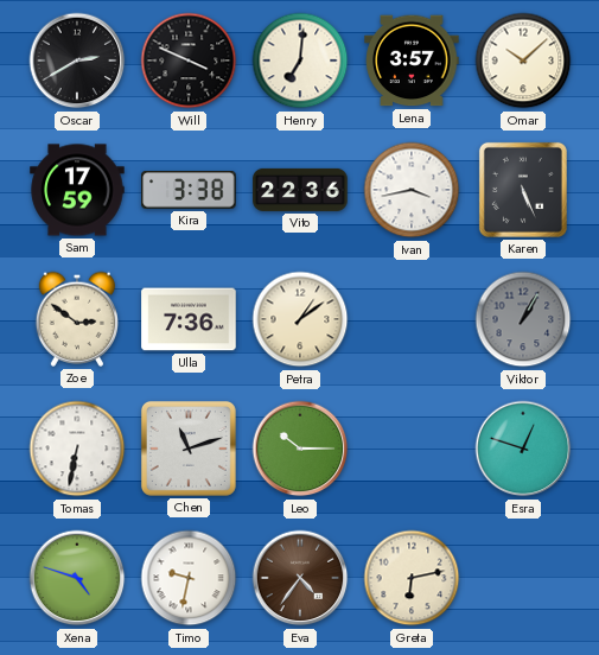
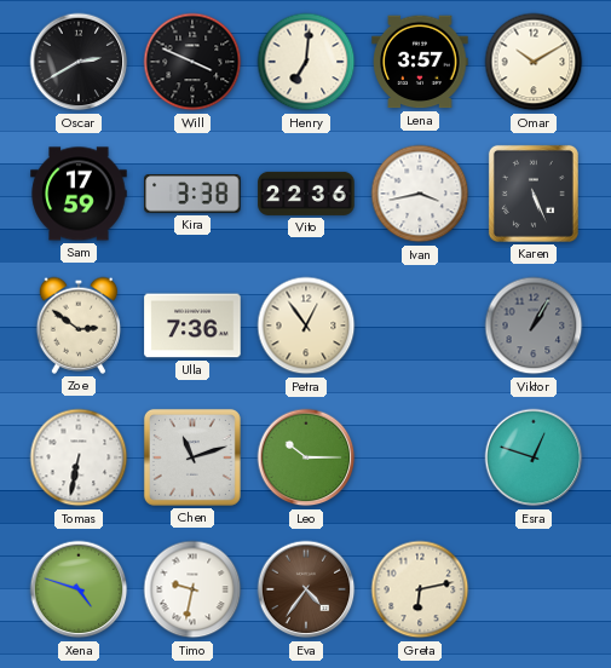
Omar: 10:08 -> 10:10 (534, 62)
Petra: 1:09 -> 12:54 (306, 326)
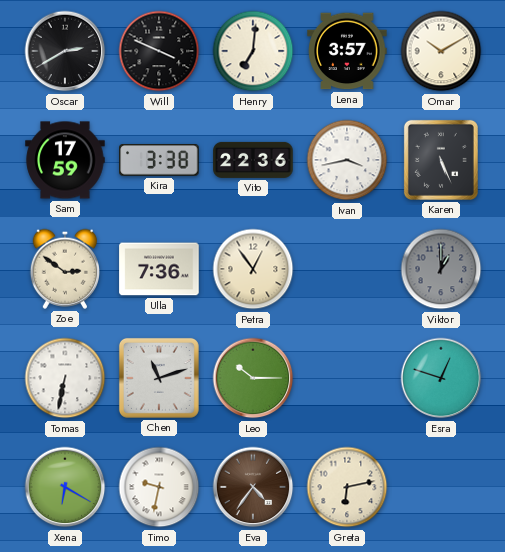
Viktor: 1:05 -> 1:00 (441, 269)
Xena: 4:48 -> 6:20 (65, 487)
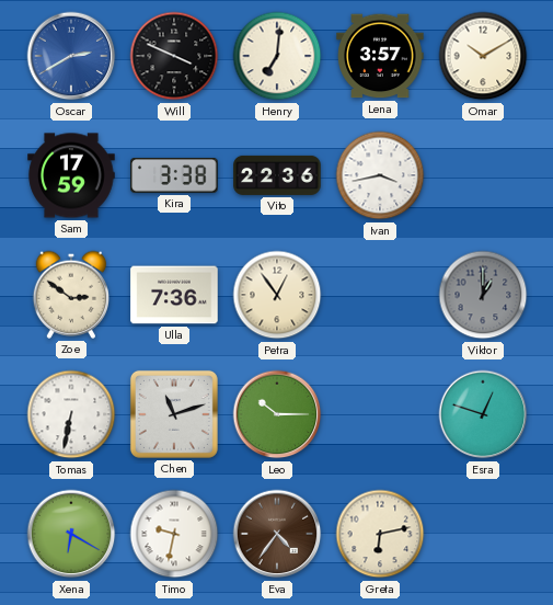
Oscar dial: black -> blue (71, 56)
Karen: 5:26 -> none (441, 160)
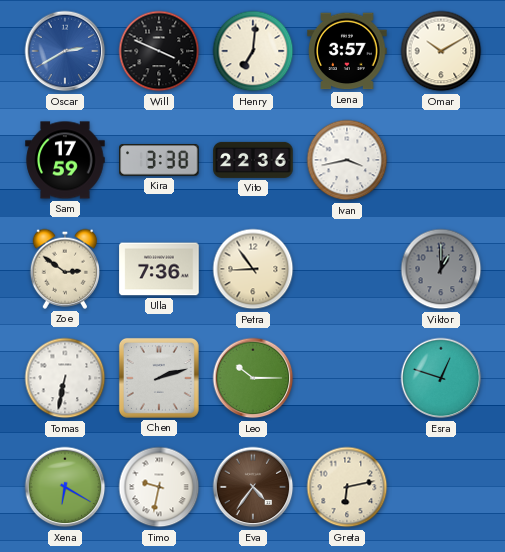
Petra: 12:54 -> 8:54 (253, 269)
Chen: 11:12 -> 2:12 (159, 378)
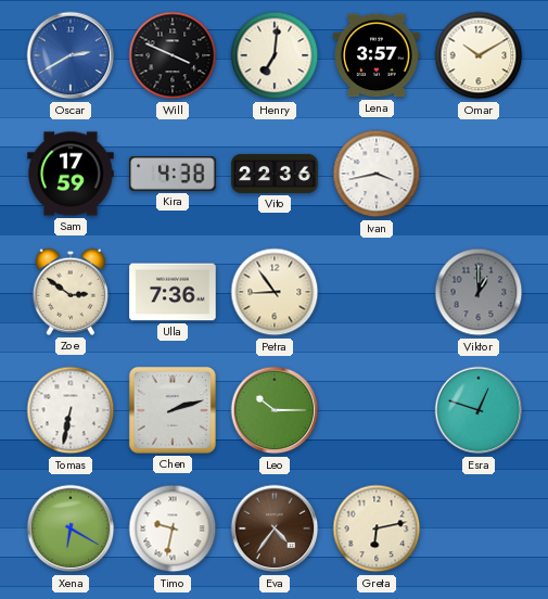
Kira: 3:38 -> 4:38 (173, 175)
